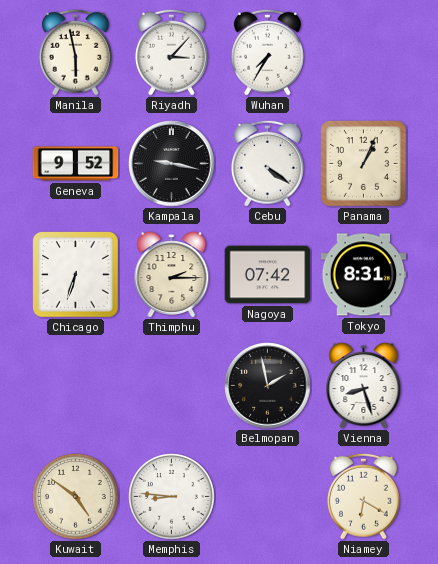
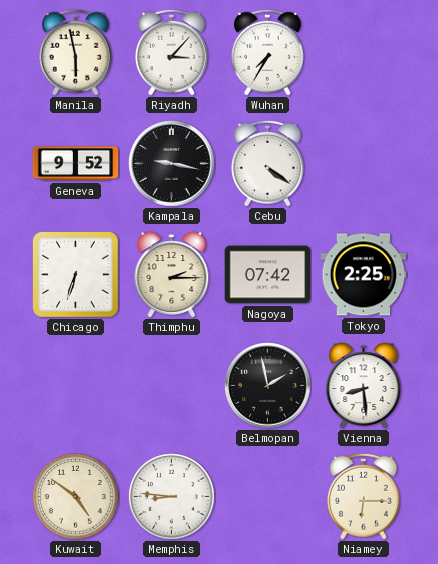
Panama: 1:04 -> none (364, 164)
Tokyo: 8:31 -> 2:25 (364, 275)
Vienna: 8:27 -> 8:29 (364, 386)
Niamey: 6:20 -> 6:15 (363, 496)
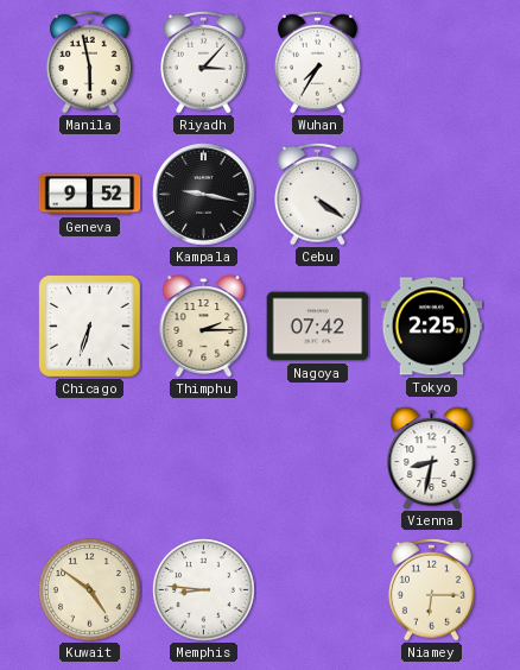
Belmopan: 1:58 -> none (268, 386)
Vienna: 8:29 -> 8:32 (432, 459)
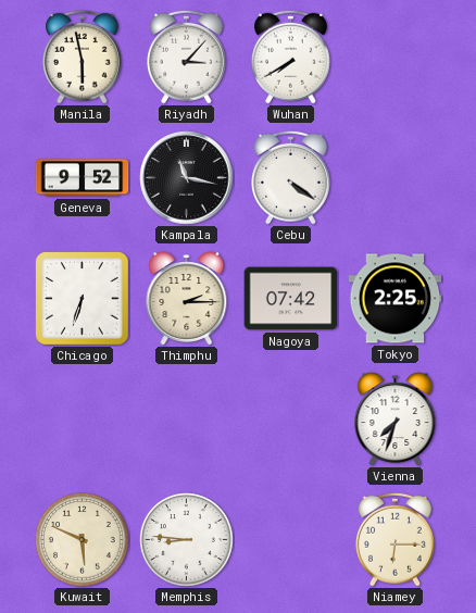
Wuhan: 7:35 -> 7:40 (290, 57)
Kampala: 9:17 -> 11:17 (187, 178)
Vienna: 8:32 -> 7:33 (396, 420)
Kuwait: 4:51 -> 5:49 (83, 540)
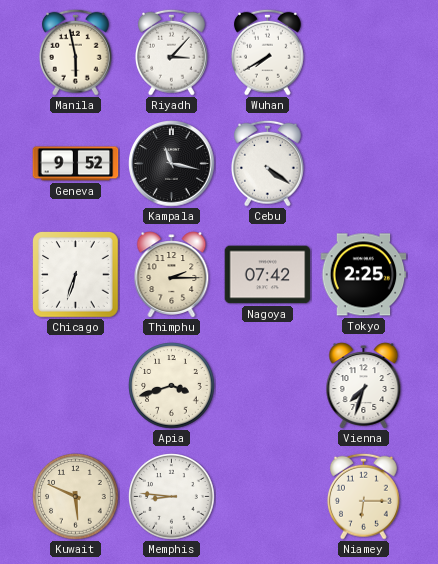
Apia: none -> 3:42 (172, 386)
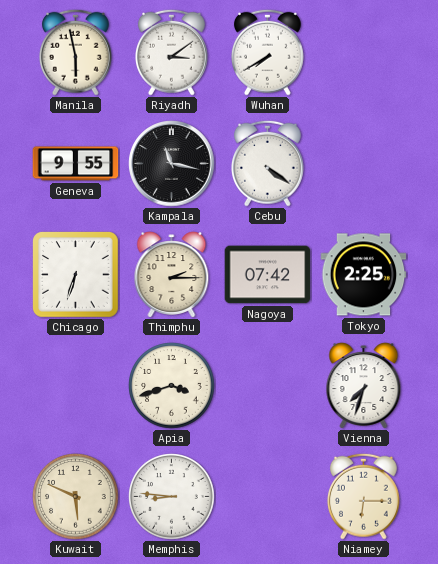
Riyadh: 3:07 -> 3:09 (171, 52)
Geneva: 9:52 -> 9:55 (76, 164)
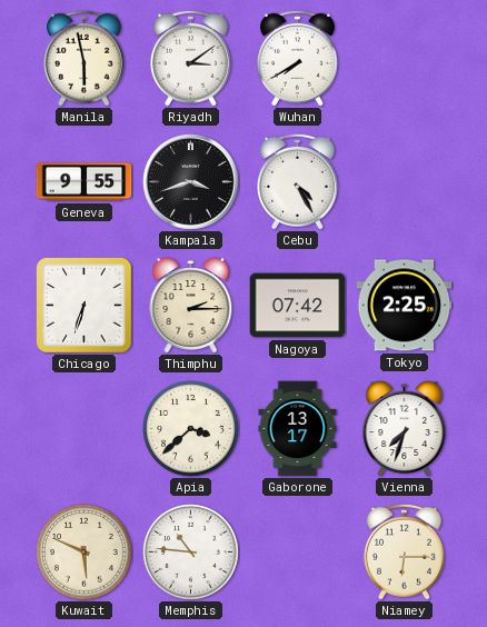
Kampala: 11:17 -> 3:42 (191, 182)
Cebu: 4:21 -> 4:25 (297, 181)
Apia: 3:42 -> 3:38 (191, 429)
Gaborone: none -> 13:17 (298, 429)
Memphis: 8:46 -> 10:46 (191, 553)
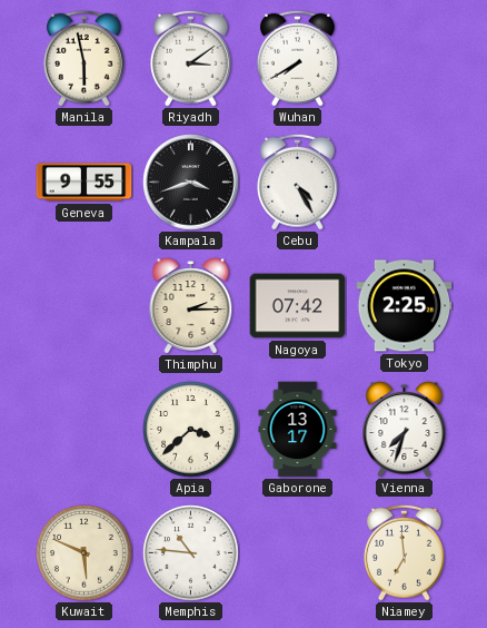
Chicago: 6:33 -> none (85, 306)
Niamey: 6:15 -> 6:59 (404, 552)
